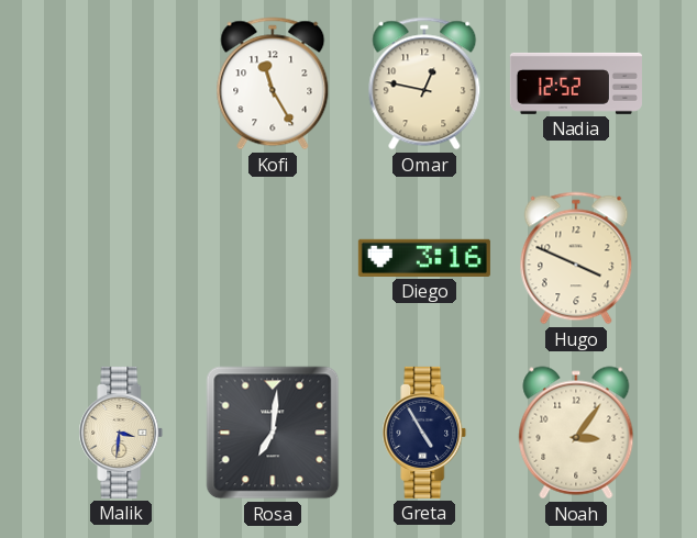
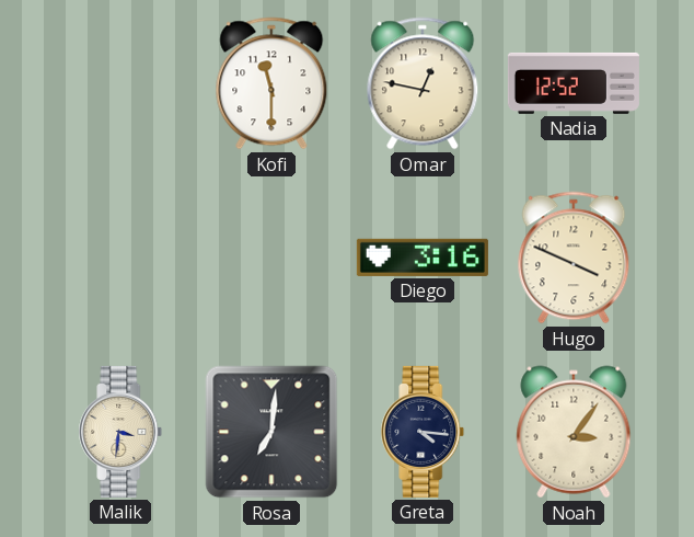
Kofi: 11:25 -> 11:30 (271, 83)
Greta: 4:55 -> 4:16 (423, 432)
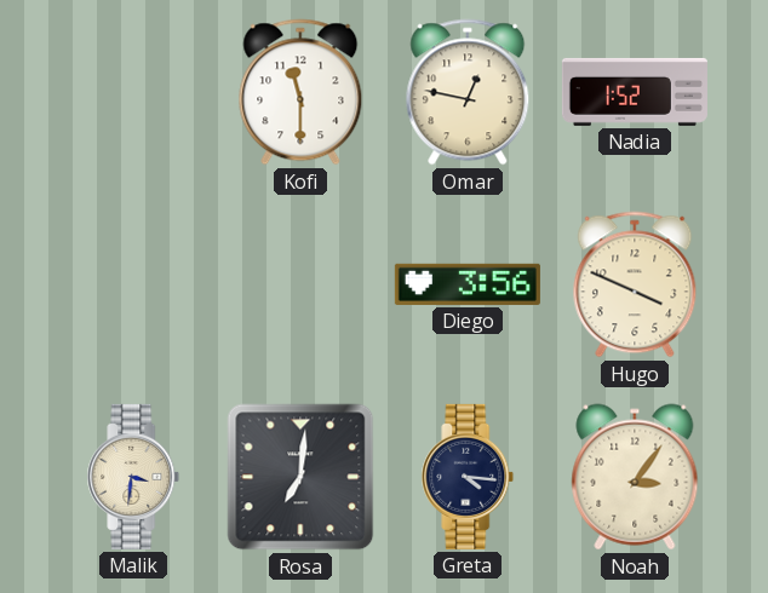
Nadia: 12:52 -> 1:52 (635, 92)
Diego: 3:16 -> 3:56 (468, 284)
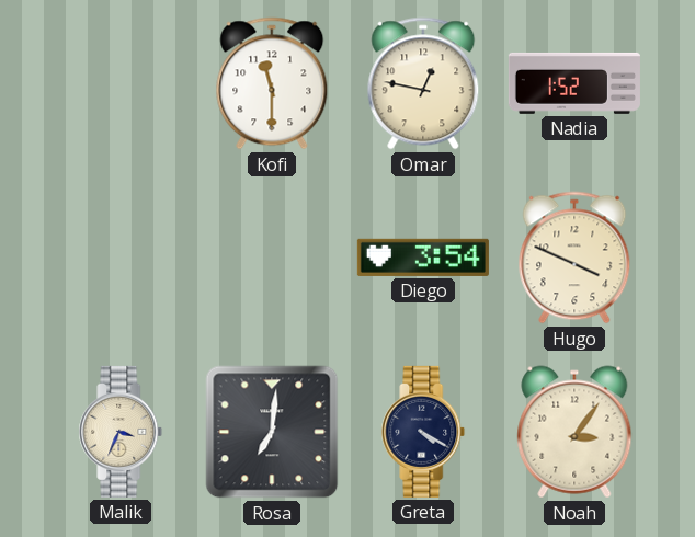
Diego: 3:56 -> 3:54 (423, 258)
Malik: 3:31 -> 3:34 (121, 432)
Greta: 4:16 -> 4:20 (423, 432)
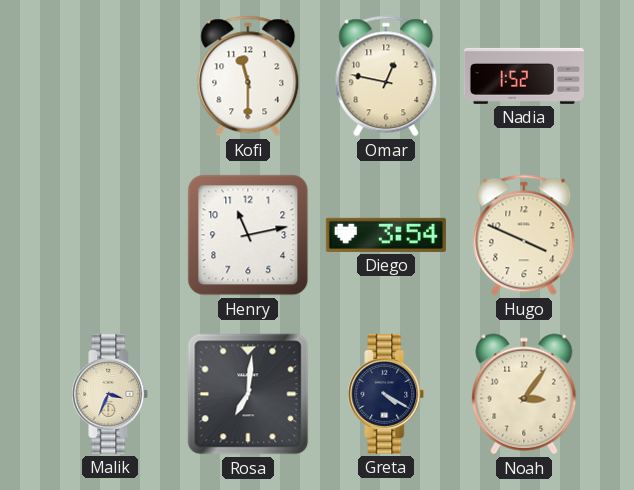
Henry: none -> 11:13 (248, 235)
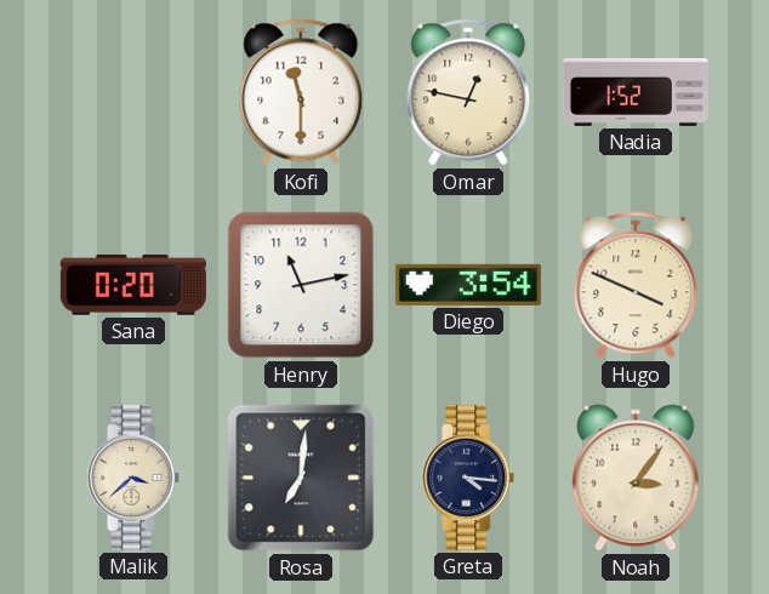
Sana: none -> 0:20 (133, 285)
Malik: 3:34 -> 3:38 (133, 478)
Greta: 4:20 -> 4:16 (468, 478)
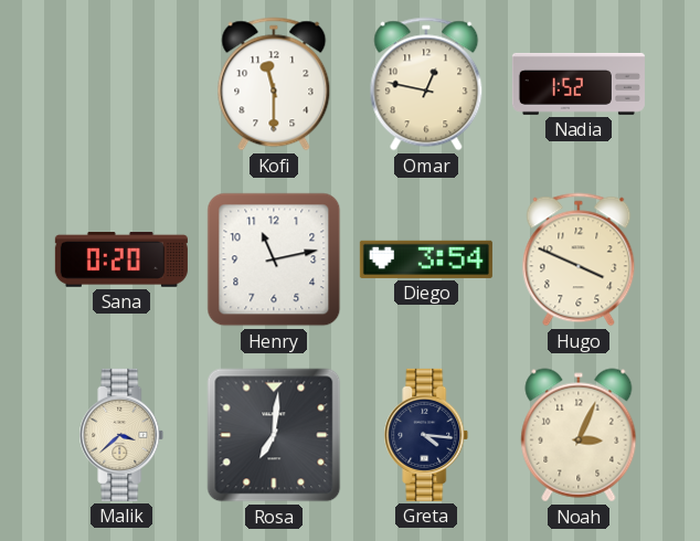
Noah: 3:06 -> 3:04 (579, 435)
